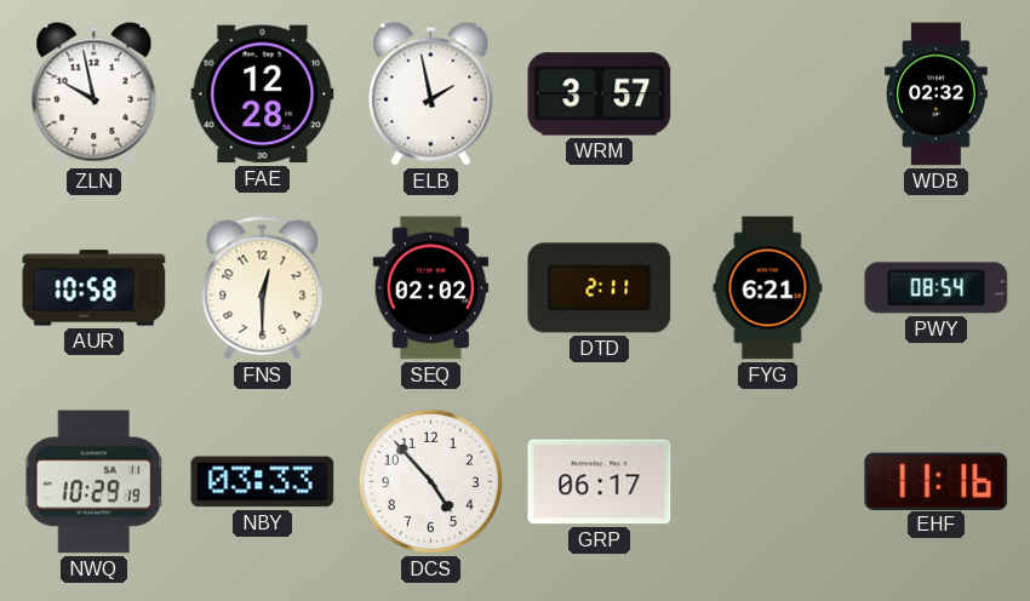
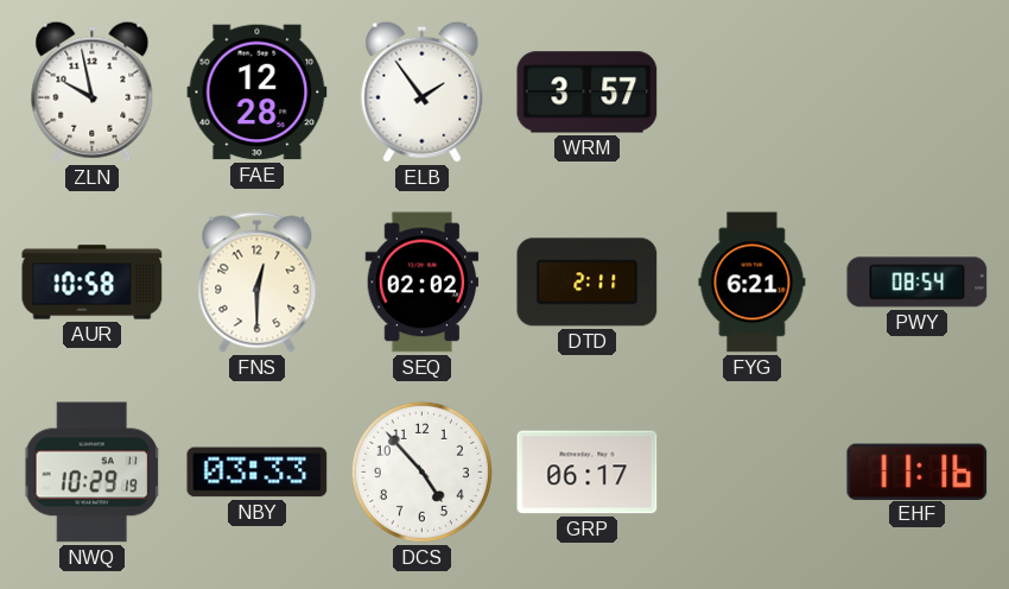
ELB: 1:58 -> 1:54 (423, 91)
WDB: 02:32 -> none (935, 95)
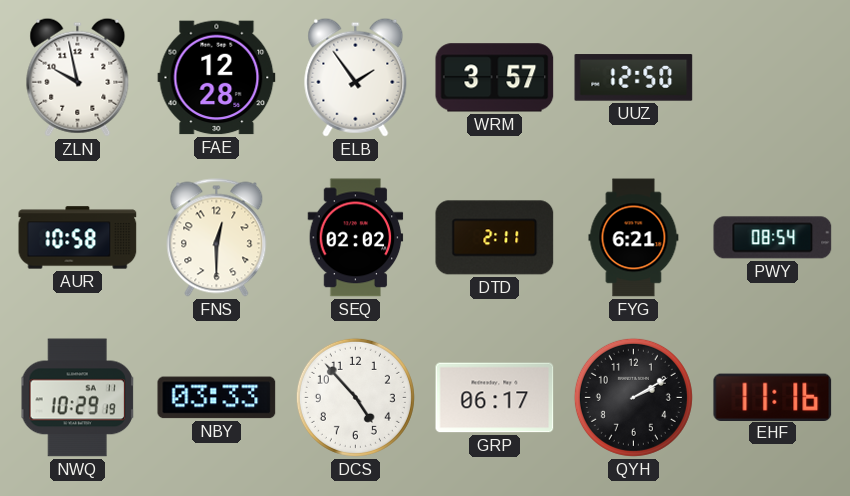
UUZ: none -> 12:50 (634, 78)
QYH: none -> 2:10 (633, 397)
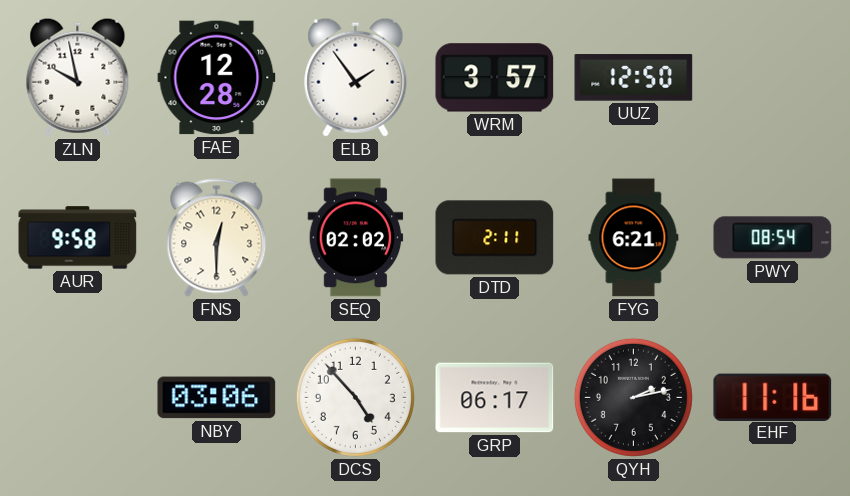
AUR: 10:58 -> 9:58 (78, 238)
NWQ: 10:29 -> none (78, 398)
NBY: 03:33 -> 03:06 (217, 398)
QYH: 2:10 -> 2:13 (633, 397)
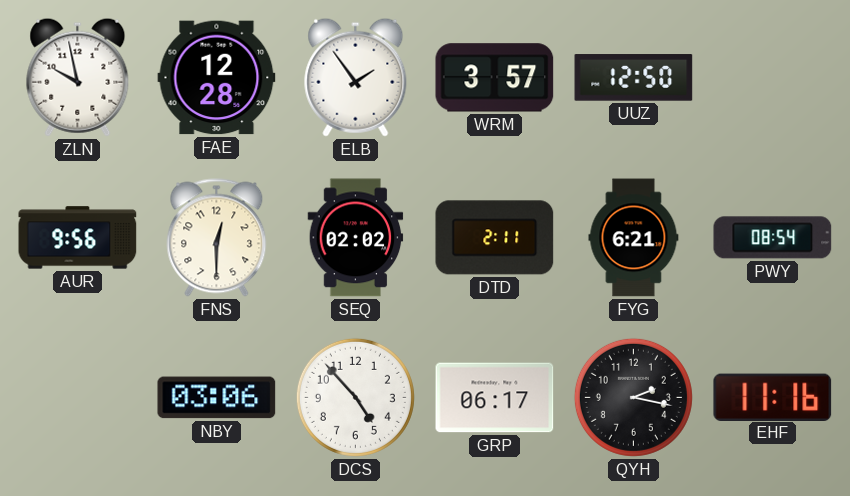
AUR: 9:58 -> 9:56 (78, 238)
QYH: 2:13 -> 2:17 (633, 397)
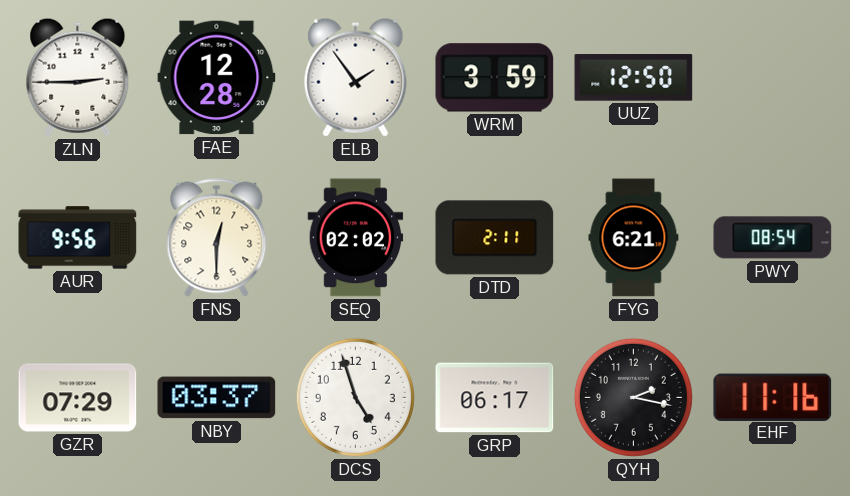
ZLN: 9:58 -> 2:45 (78, 77)
WRM: 3:57 -> 3:59 (495, 78)
GZR: none -> 07:29 (78, 398)
NBY: 03:06 -> 03:37 (217, 398)
DCS: 4:53 -> 4:57 (355, 397)
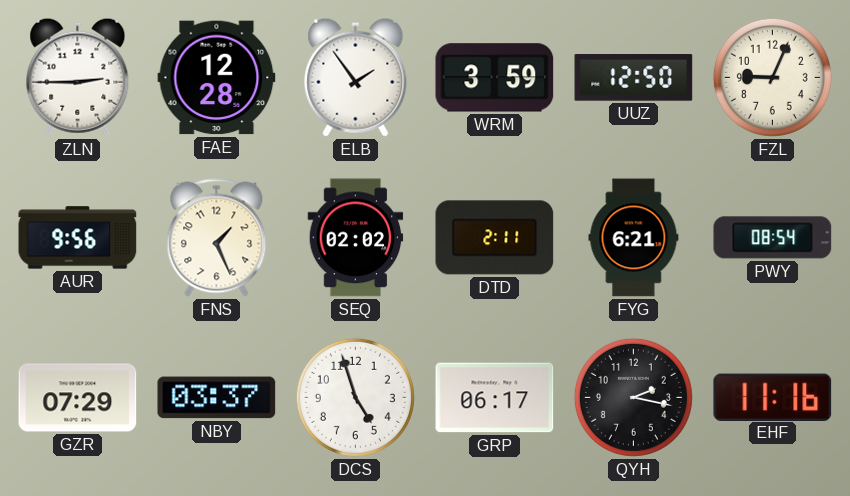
FZL: none -> 9:04 (772, 77)
FNS: 12:30 -> 1:26 (217, 238)
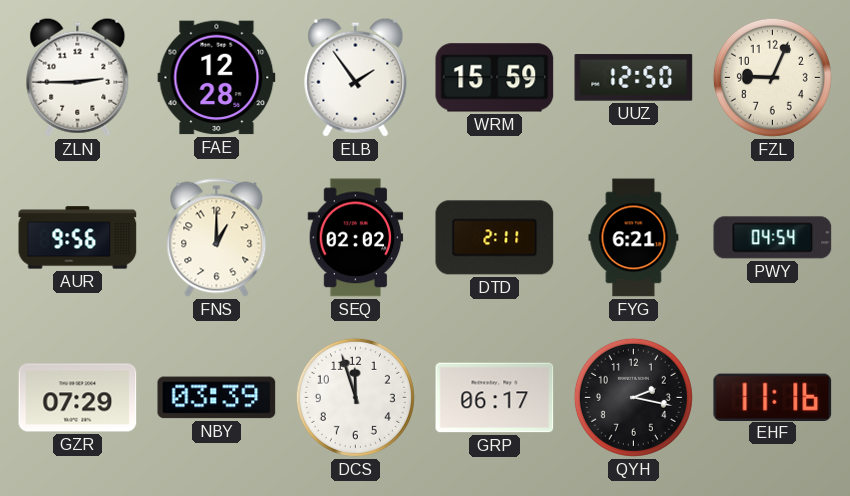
WRM: 3:59 -> 15:59 (495, 78)
FNS: 1:26 -> 1:00 (217, 238)
PWY: 08:54 -> 04:54 (773, 238)
NBY: 03:37 -> 03:39 (217, 398)
DCS: 4:57 -> 11:57 (355, 397)
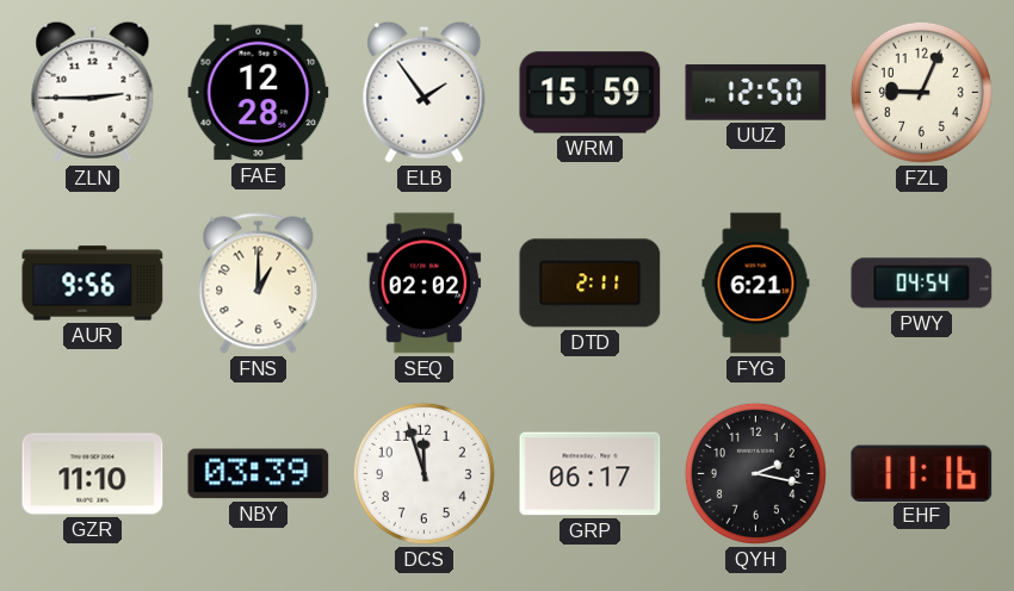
GZR: 07:29 -> 11:10 (93, 474)
